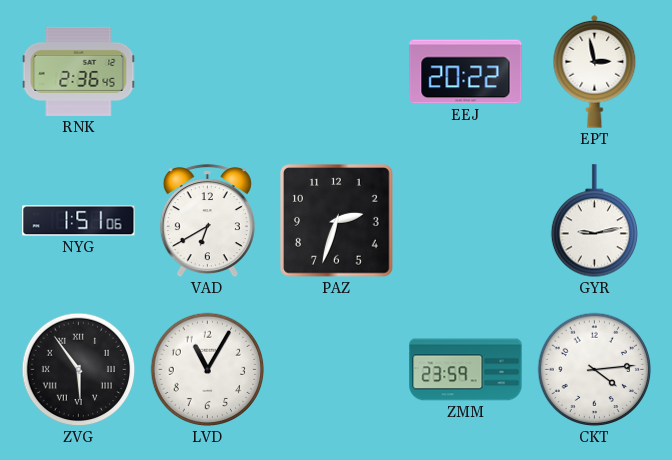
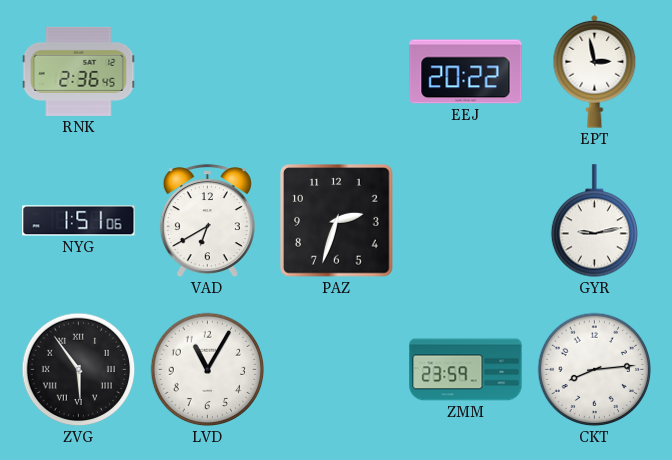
CKT: 4:14 -> 8:14 (595, 370)
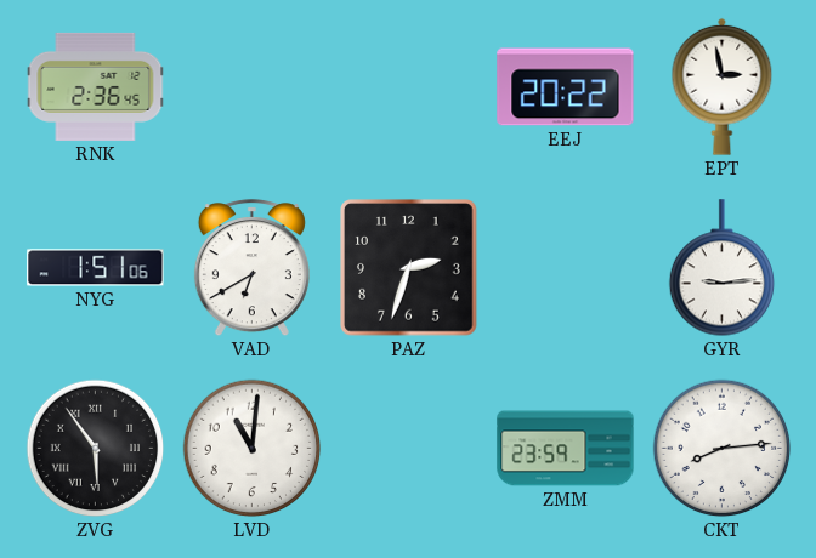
GYR: 9:13 -> 9:14 (721, 268)
LVD: 11:05 -> 11:01 (253, 449)
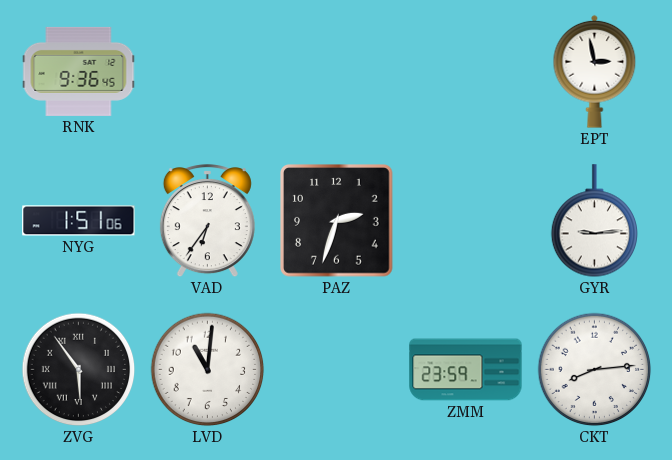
RNK: 2:36 -> 9:36 (79, 71)
EEJ: 20:22 -> none (566, 87)
VAD: 6:40 -> 6:36 (207, 221)
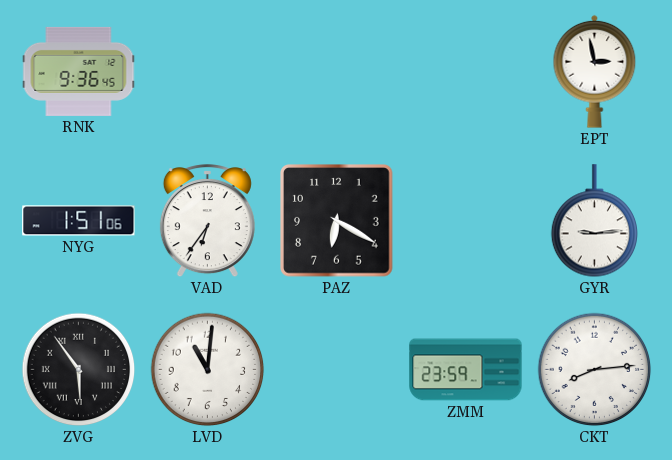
PAZ: 2:33 -> 6:20 (337, 221)
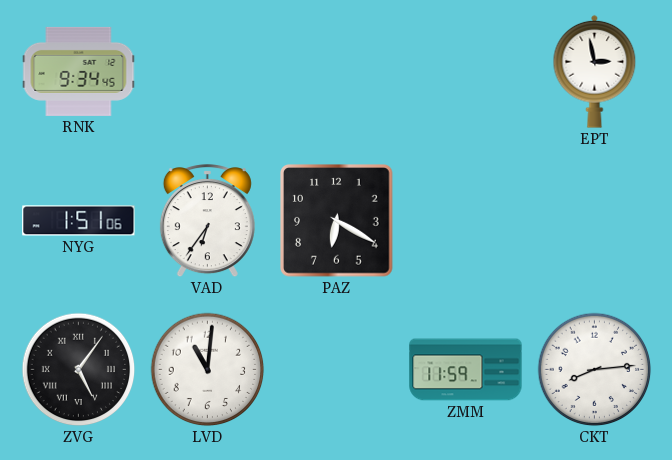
RNK: 9:36 -> 9:34 (79, 71)
GYR: 9:14 -> none (594, 221)
ZVG: 5:54 -> 5:06 (79, 370)
ZMM: 23:59 -> 11:59 (466, 370)
